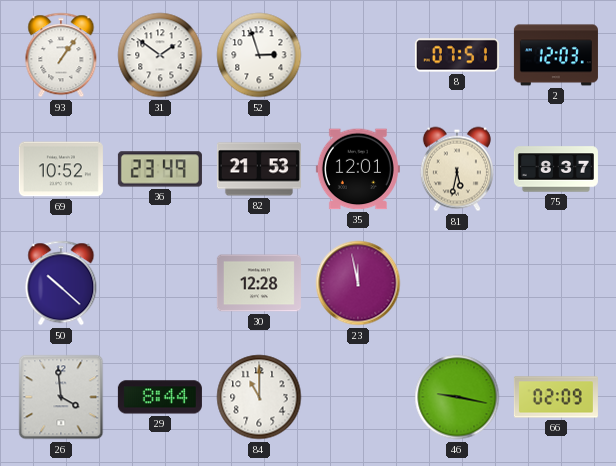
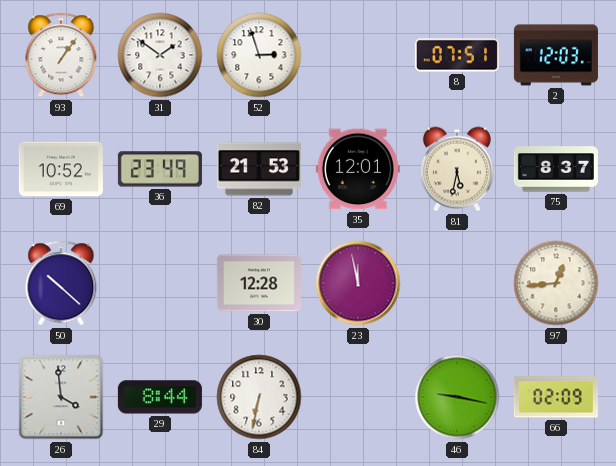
97: none -> 12:44 (556, 283)
84: 11:00 -> 6:32 (259, 397)
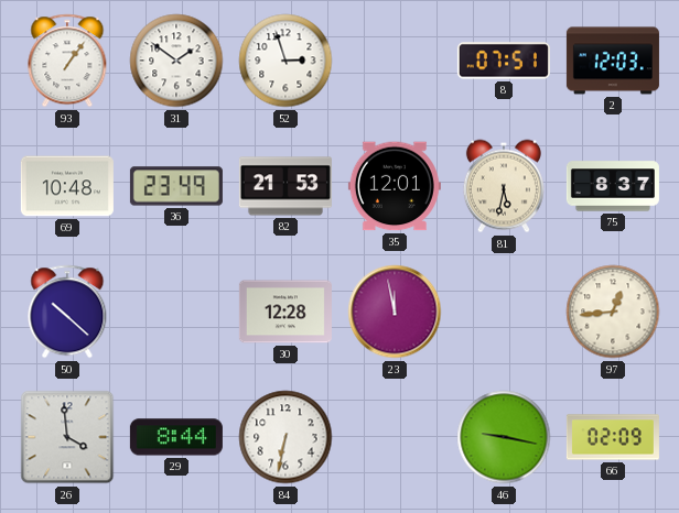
69: 10:52 -> 10:48 (67, 186)
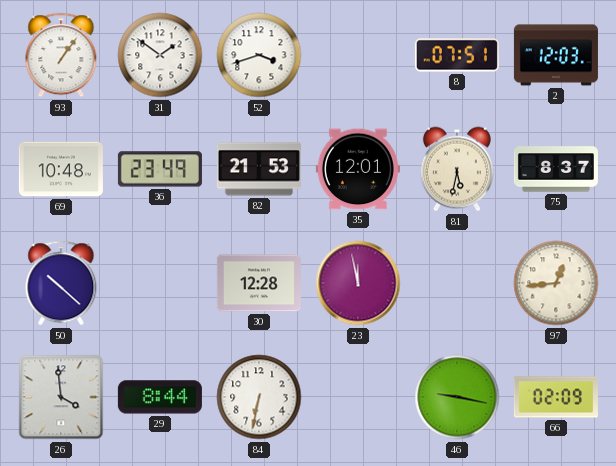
52: 2:57 -> 3:42 (259, 55)
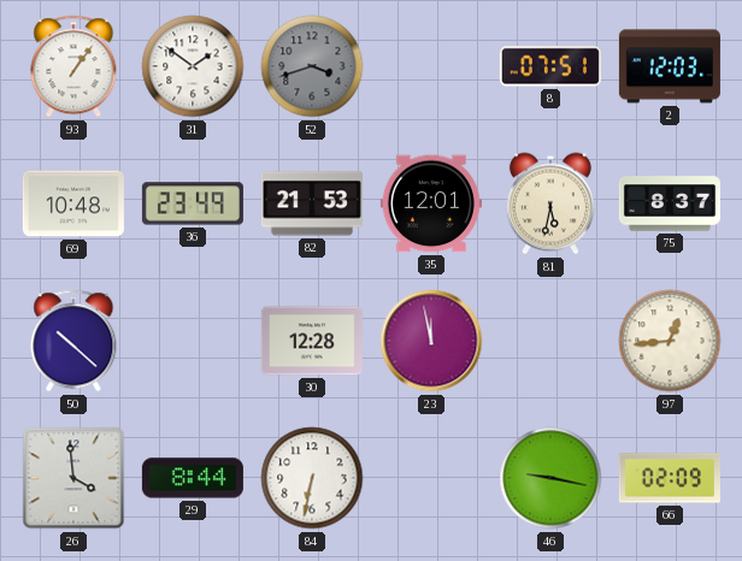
52 dial: white -> grey (312, 66)
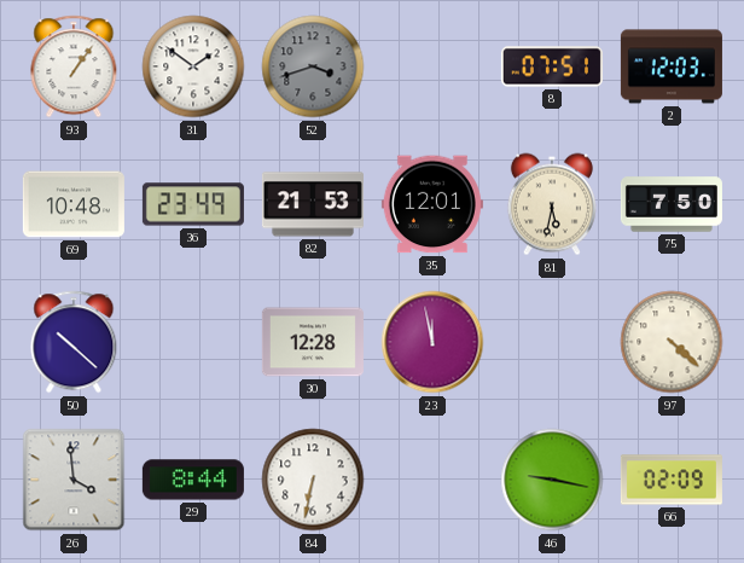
75: 8:37 -> 7:50 (672, 204)
97: 12:44 -> 4:22 (672, 342)
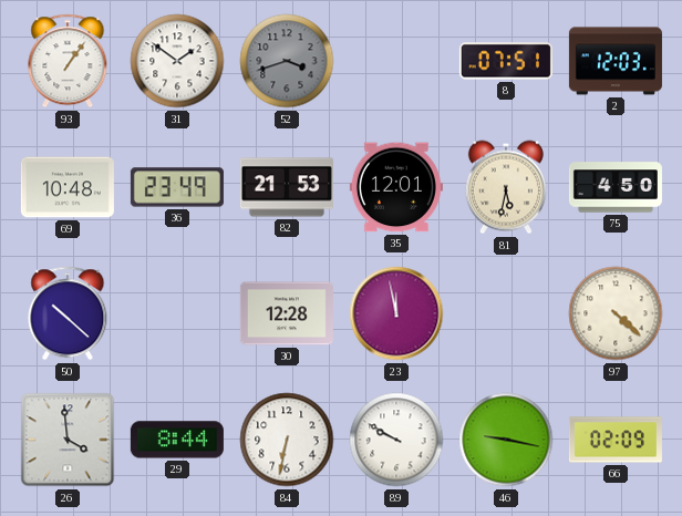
75: 7:50 -> 4:50 (616, 187)
89: none -> 9:50 (396, 440)
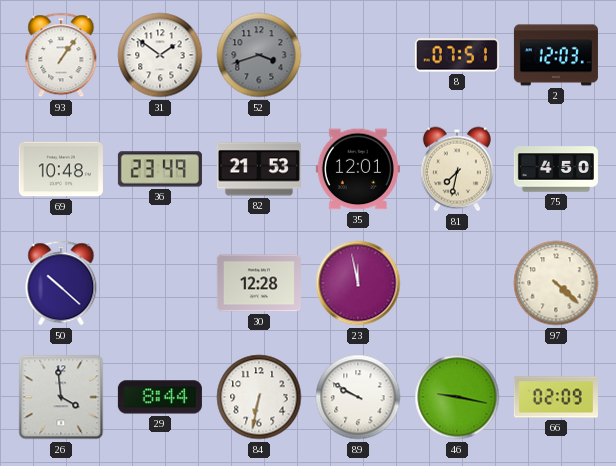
81: 5:32 -> 7:32 (457, 169)
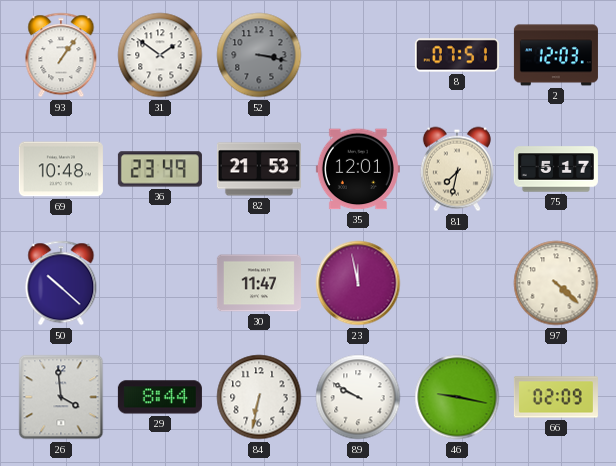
52: 3:42 -> 3:17 (259, 55)
75: 4:50 -> 5:17 (556, 169)
30: 12:28 -> 11:47 (259, 283)
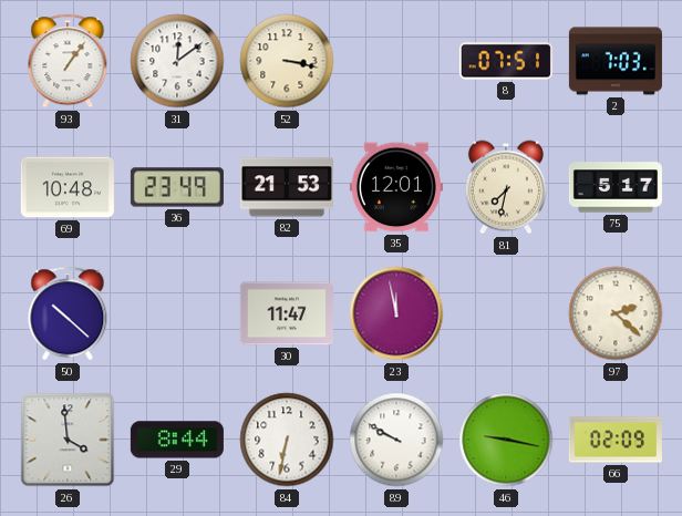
31: 1:51 -> 12:09 (177, 61)
52 dial: grey -> cream (287, 61)
2: 12:03 -> 7:03 (616, 61)
97: 4:22 -> 2:22 (616, 313)
